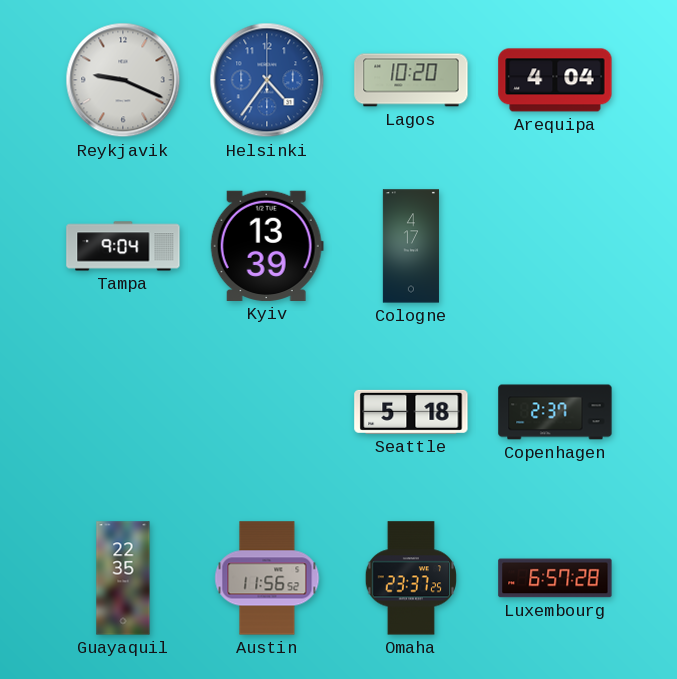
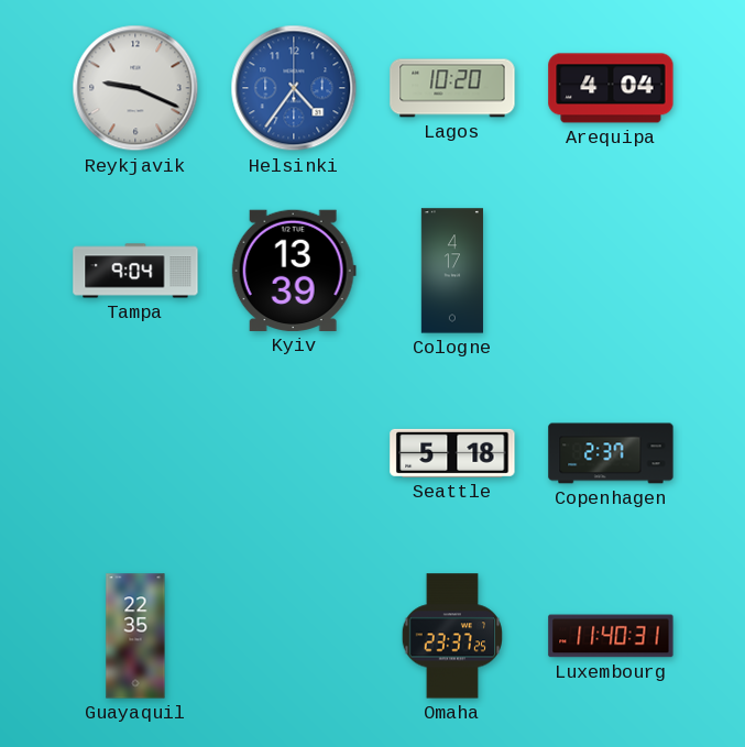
Austin: 11:56 -> none (267, 578)
Luxembourg: 6:57 -> 11:40 (611, 636)
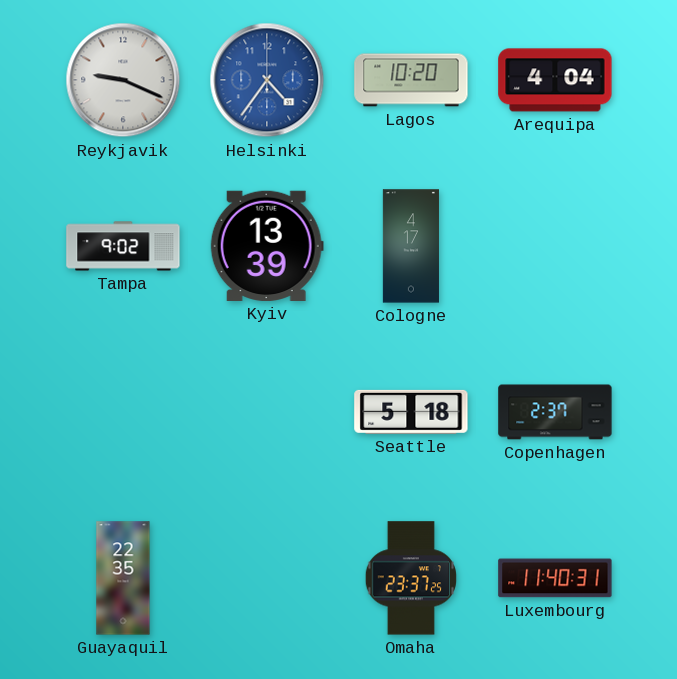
Tampa: 9:04 -> 9:02 (123, 246)
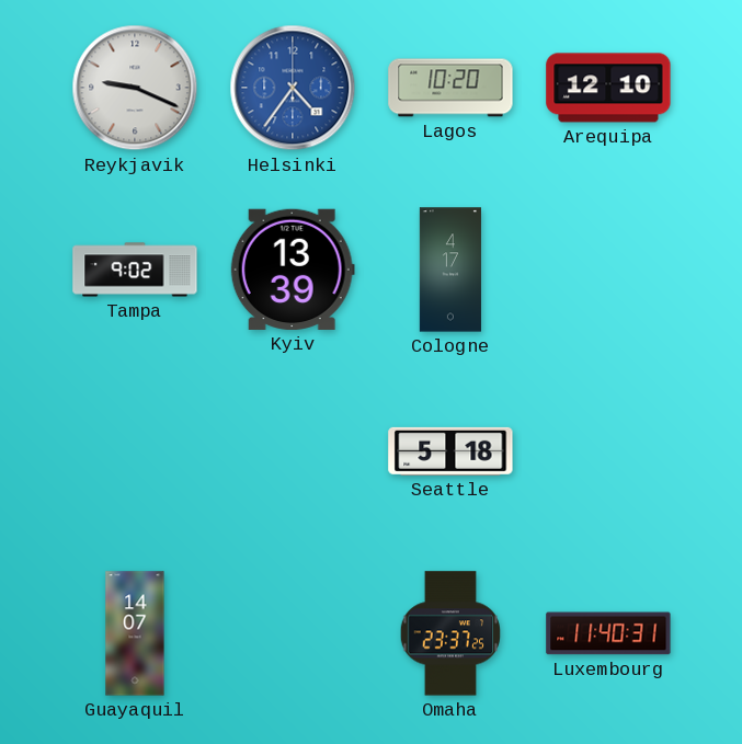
Arequipa: 4:04 -> 12:10 (608, 88)
Copenhagen: 2:37 -> none (555, 412)
Guayaquil: 22:35 -> 14:07 (135, 633)
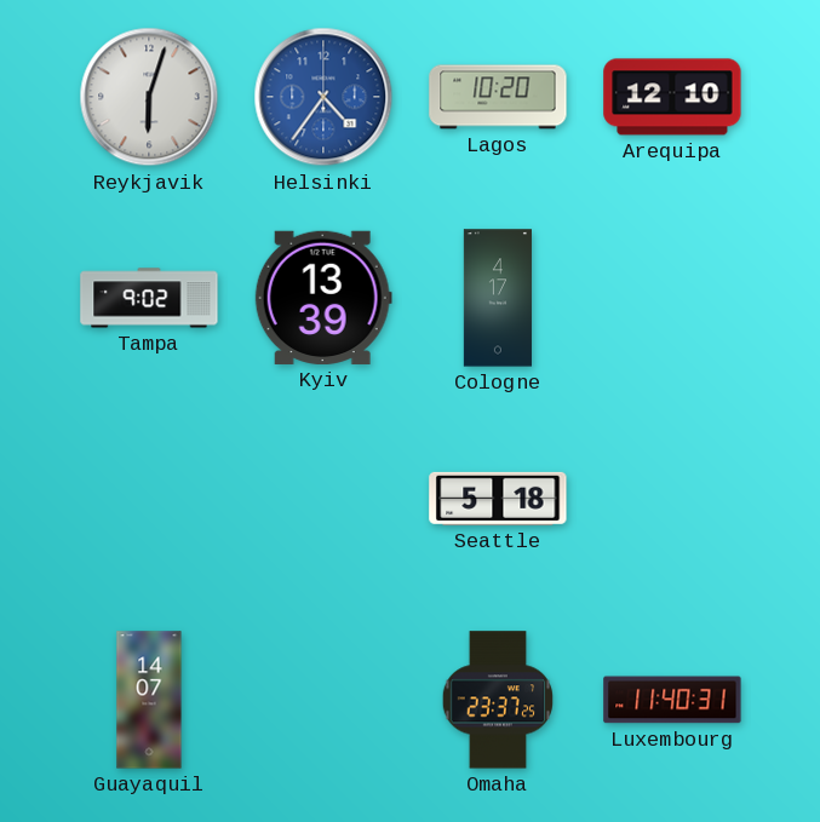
Reykjavik: 9:19 -> 6:03 (149, 97)
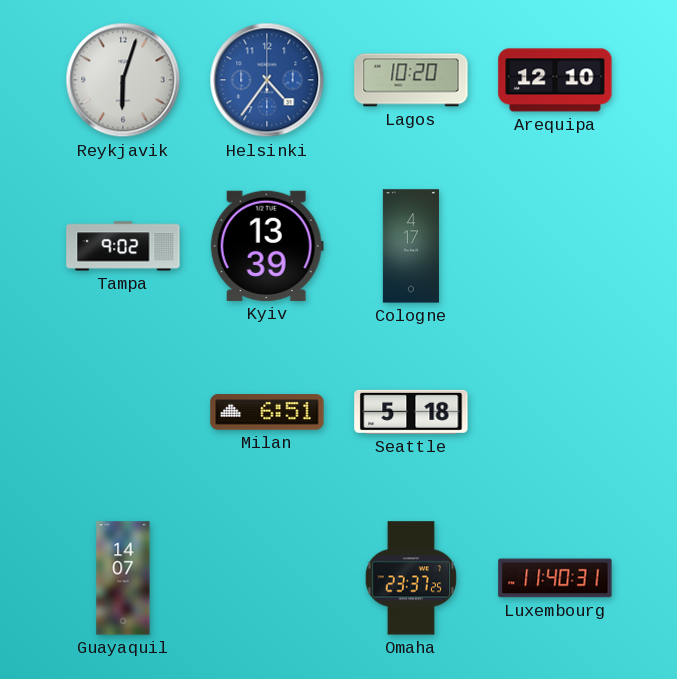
Milan: none -> 6:51 (267, 412)
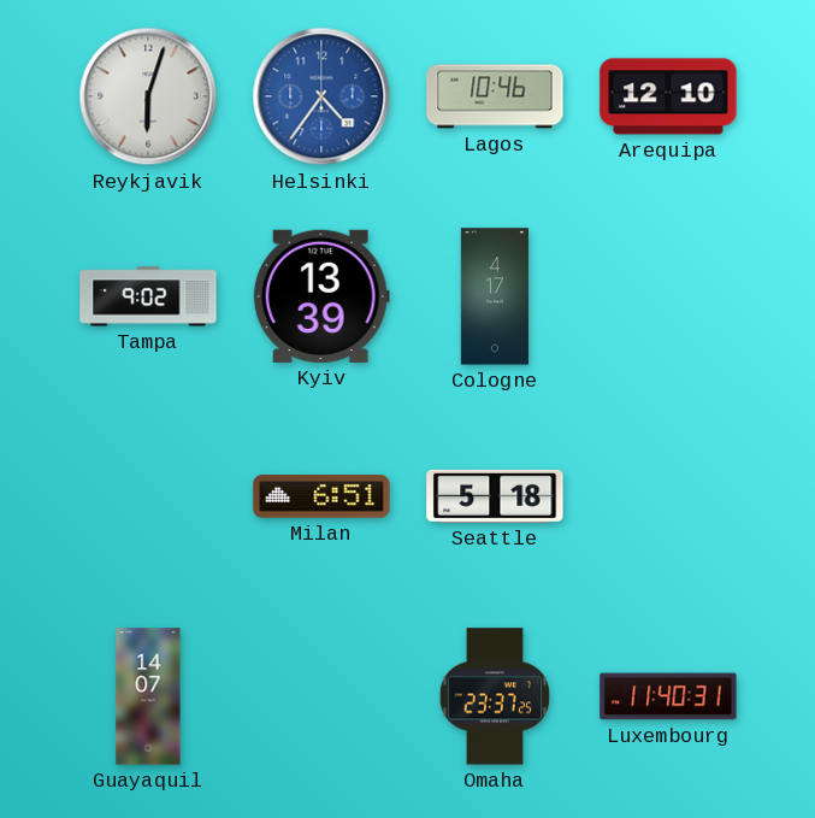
Lagos: 10:20 -> 10:46 (495, 96)
